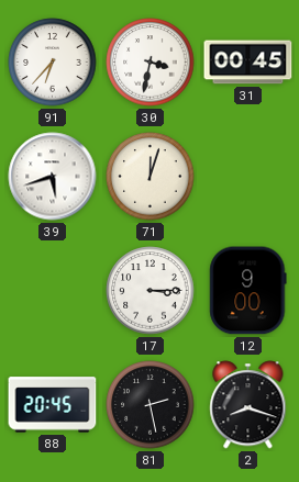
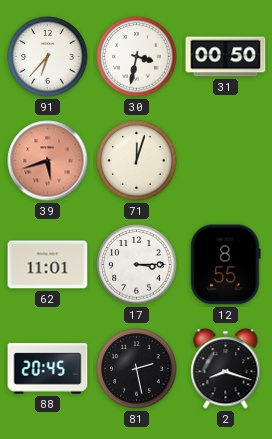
31: 00:45 -> 00:50 (226, 57)
39 dial: white -> salmon (48, 161)
62: none -> 11:01 (48, 265)
12: 9:00 -> 8:55 (226, 265)
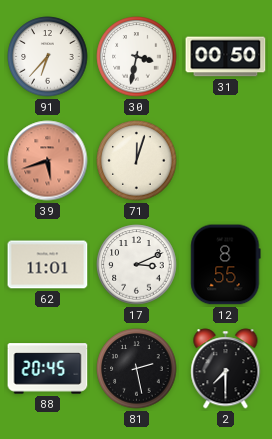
17: 3:15 -> 3:11 (137, 265)
2: 8:18 -> 7:30 (226, 369)
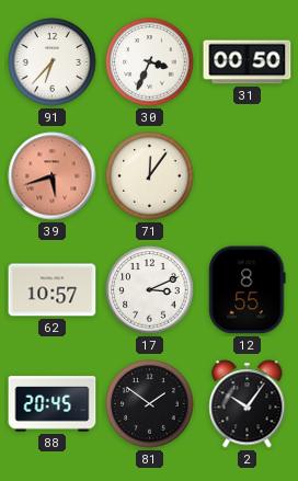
30: 3:32 -> 3:34 (150, 62)
71: 12:03 -> 12:06 (150, 176)
62: 11:01 -> 10:57 (53, 290)
81: 2:28 -> 1:51 (150, 404)
2: 7:30 -> 10:06 (248, 404)
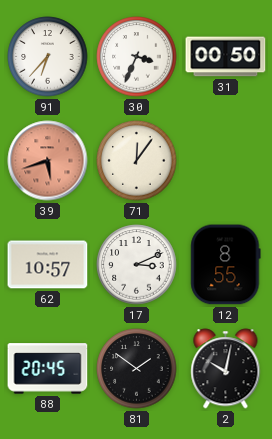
2: 10:06 -> 10:02 (226, 369)
